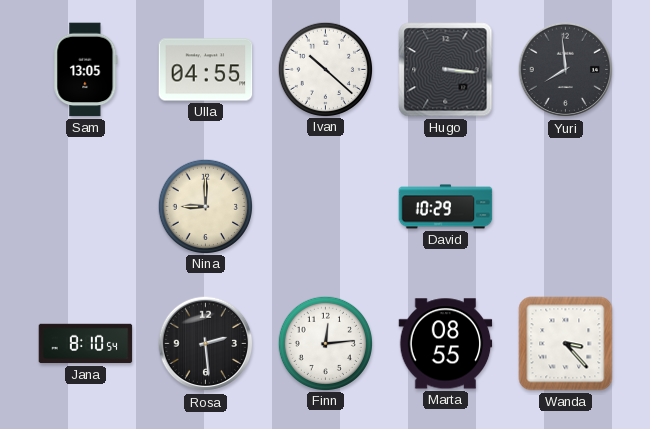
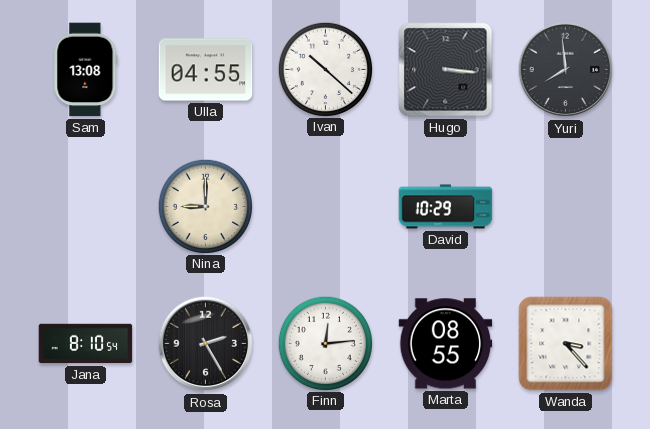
Sam: 13:05 -> 13:08 (86, 70)
Rosa: 2:29 -> 2:25 (206, 344)
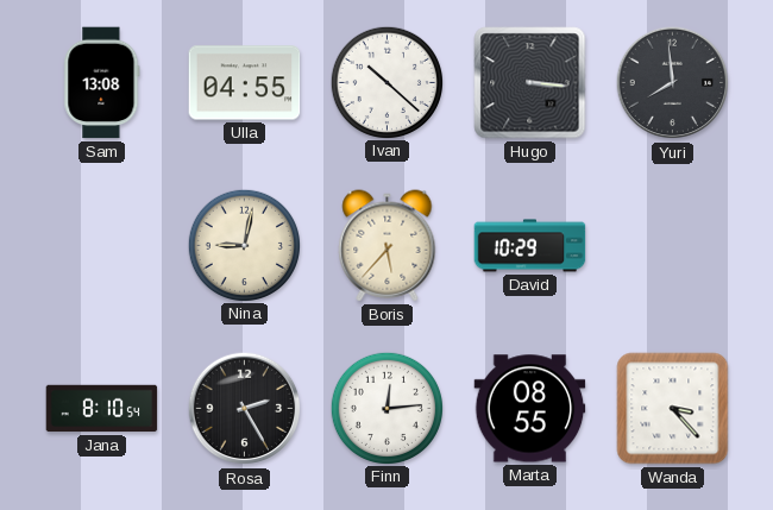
Nina: 9:00 -> 9:02 (244, 245)
Boris: none -> 5:37 (388, 246)
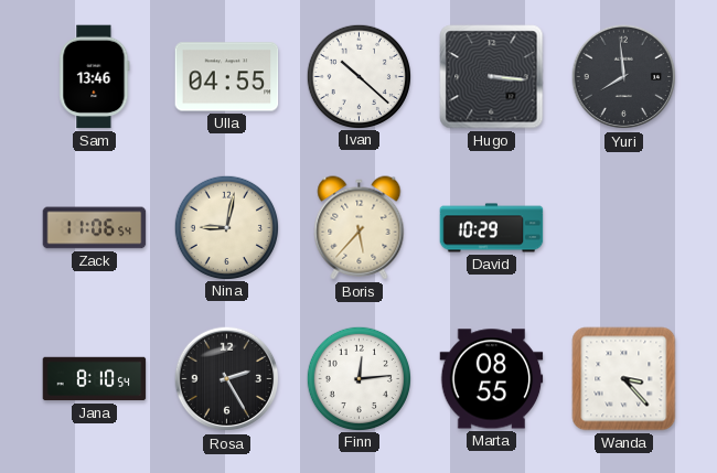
Sam: 13:08 -> 13:46 (95, 77)
Zack: none -> 11:06 (95, 228)
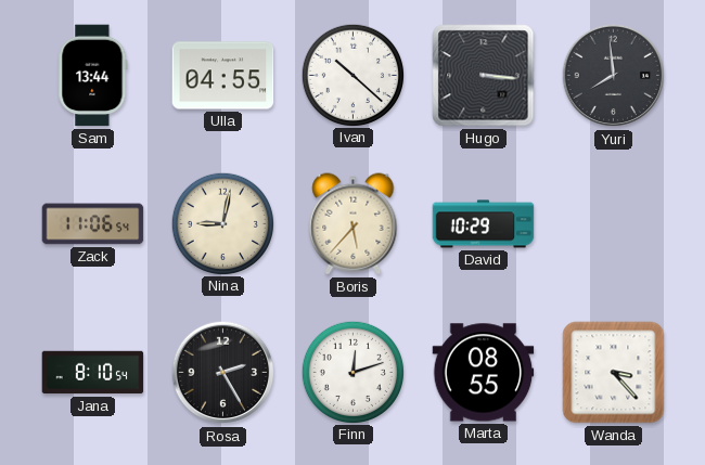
Sam: 13:46 -> 13:44 (93, 76)
Finn: 12:14 -> 12:12 (352, 372)
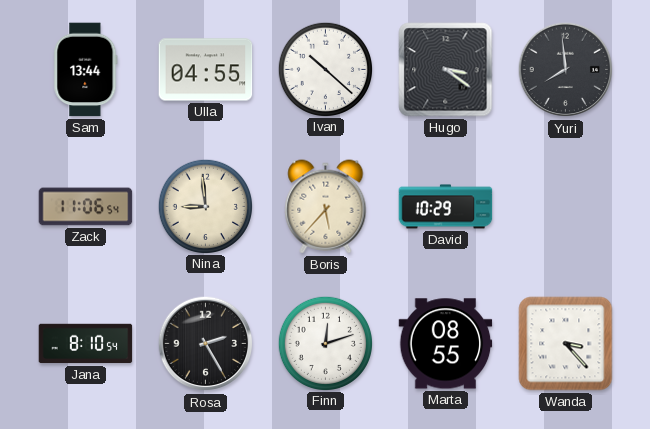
Hugo: 3:16 -> 3:21 (446, 70)
Nina: 9:02 -> 8:59 (205, 206)
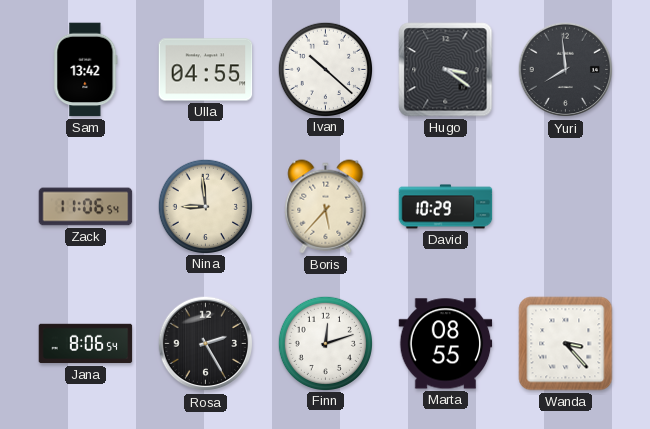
Sam: 13:44 -> 13:42 (86, 70)
Jana: 8:10 -> 8:06 (86, 344)
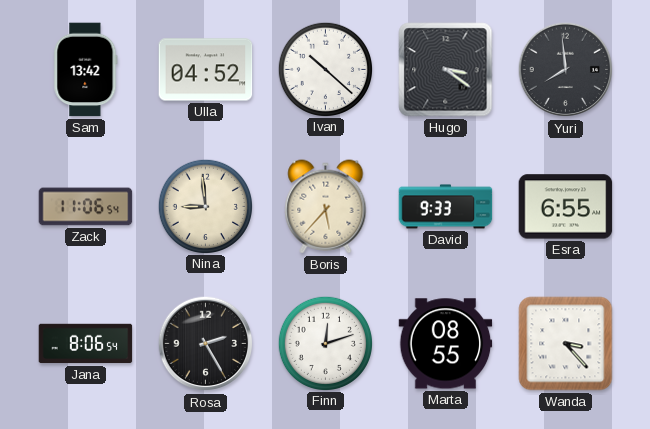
Ulla: 04:55 -> 04:52 (206, 70)
David: 10:29 -> 9:33 (446, 207)
Esra: none -> 6:55 (566, 207)
